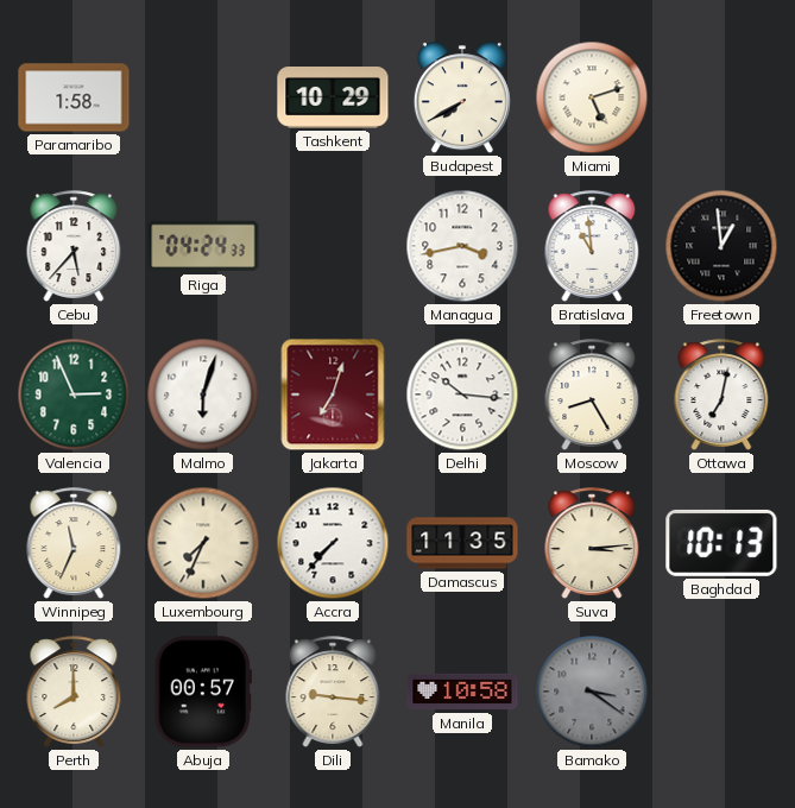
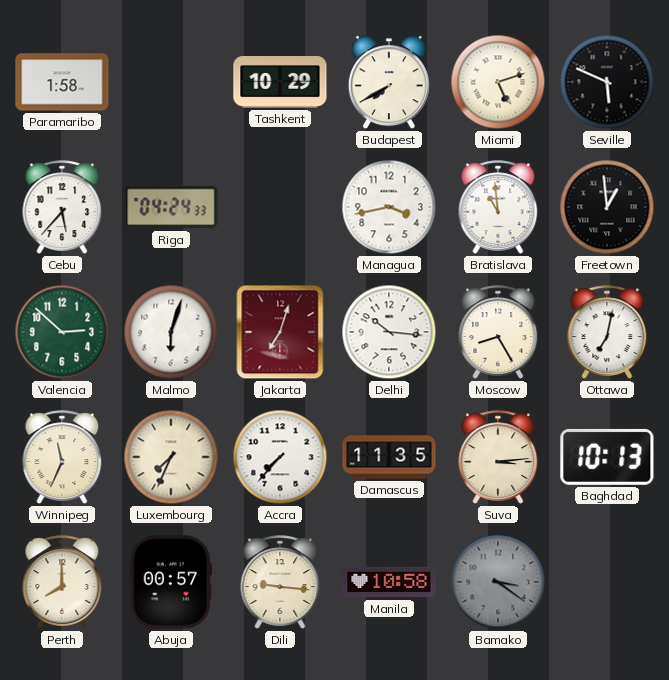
Seville: none -> 5:49 (607, 82)
Valencia: 2:56 -> 2:52 (62, 332)
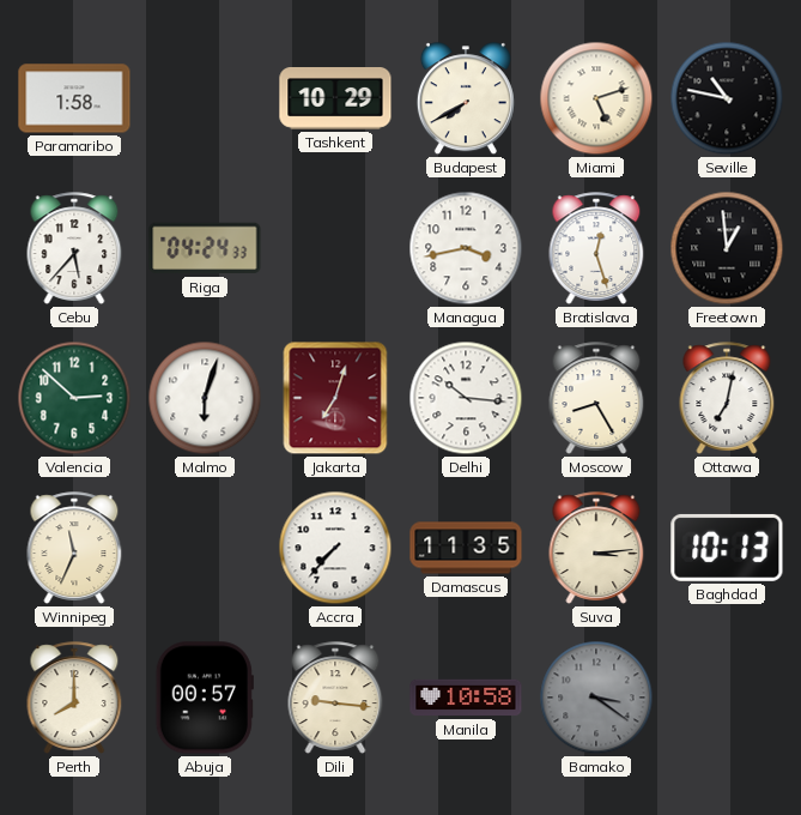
Seville: 5:49 -> 10:47 (727, 98)
Bratislava: 10:59 -> 12:27 (596, 248)
Luxembourg: 7:34 -> none (171, 457)
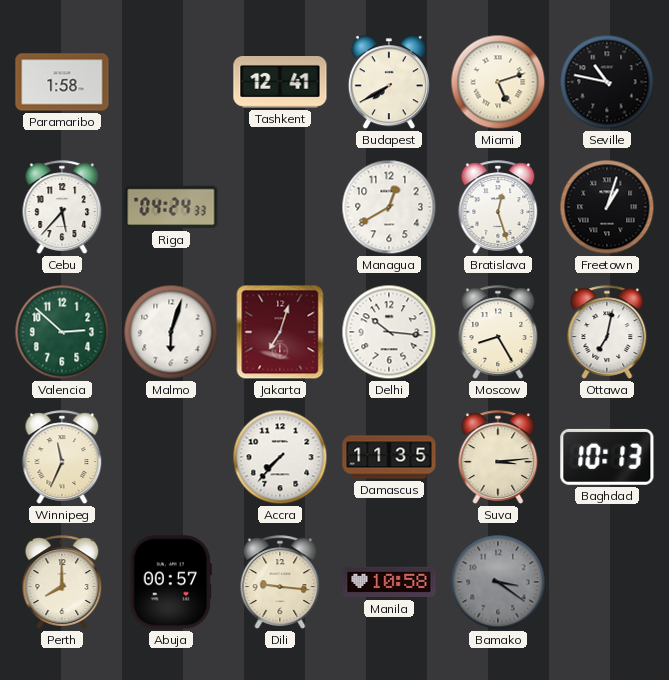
Tashkent: 10:29 -> 12:41 (280, 83)
Managua: 3:43 -> 12:40 (389, 207)
Freetown: 12:59 -> 1:03 (607, 207)
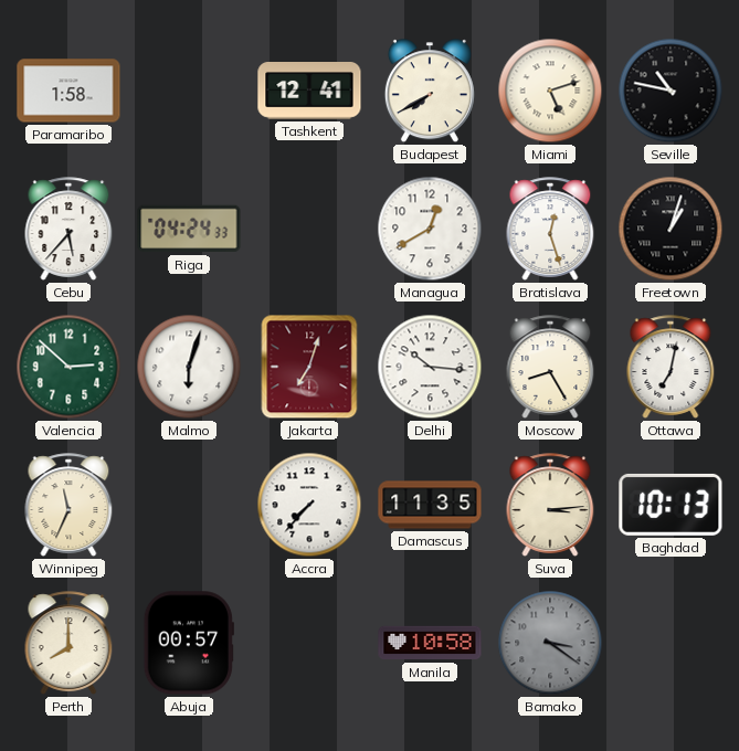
Dili: 9:16 -> none (280, 582)
